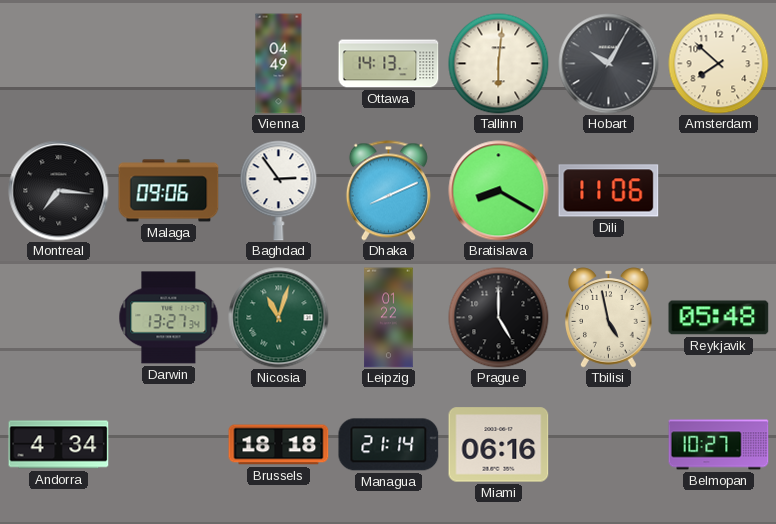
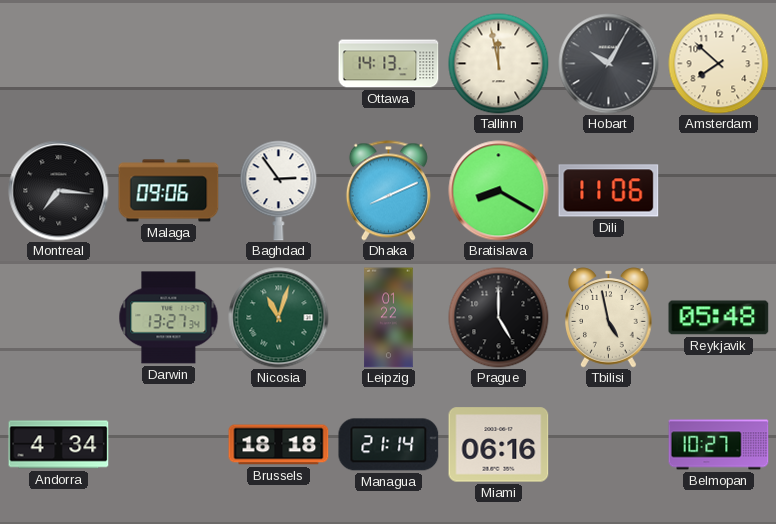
Vienna: 04:49 -> none (279, 64)
Tallinn: 6:01 -> 11:58 (499, 64)
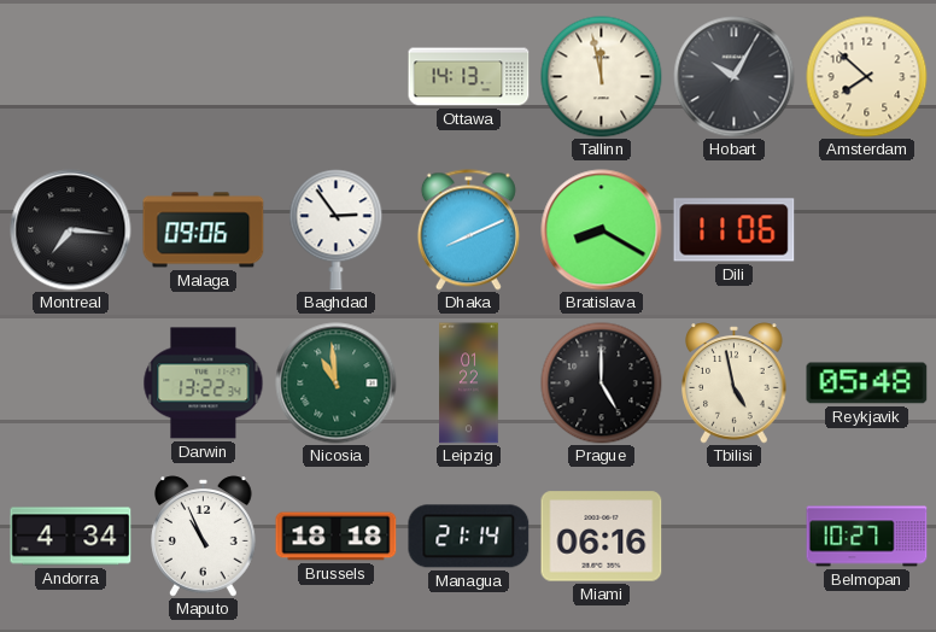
Darwin: 13:27 -> 13:22 (204, 384)
Nicosia: 11:03 -> 10:59 (337, 384)
Maputo: none -> 10:56 (204, 537)
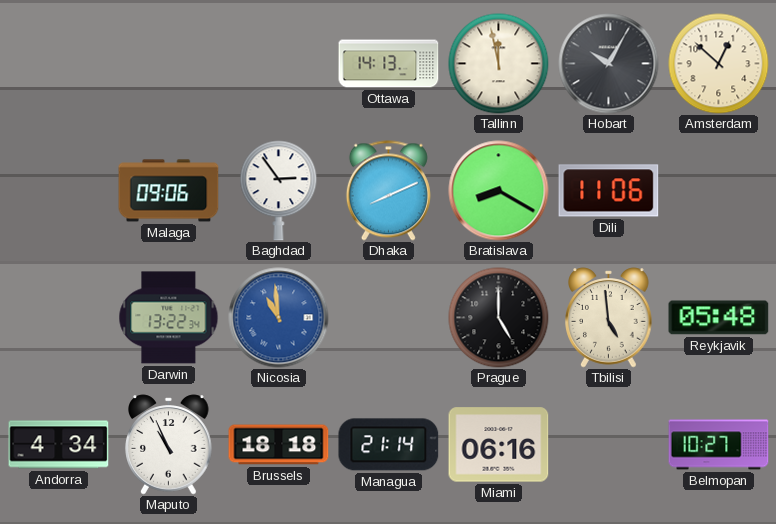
Amsterdam: 7:52 -> 12:52 (719, 64)
Montreal: 7:16 -> none (71, 230)
Nicosia dial: green -> blue (279, 318)
Leipzig: 01:22 -> none (469, 384)
Tbilisi: 4:58 -> 4:59 (609, 318)
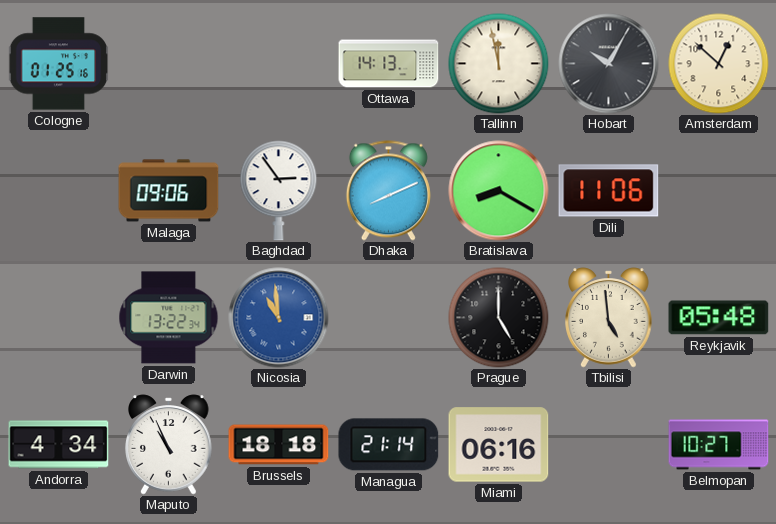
Cologne: none -> 01:25 (58, 64)
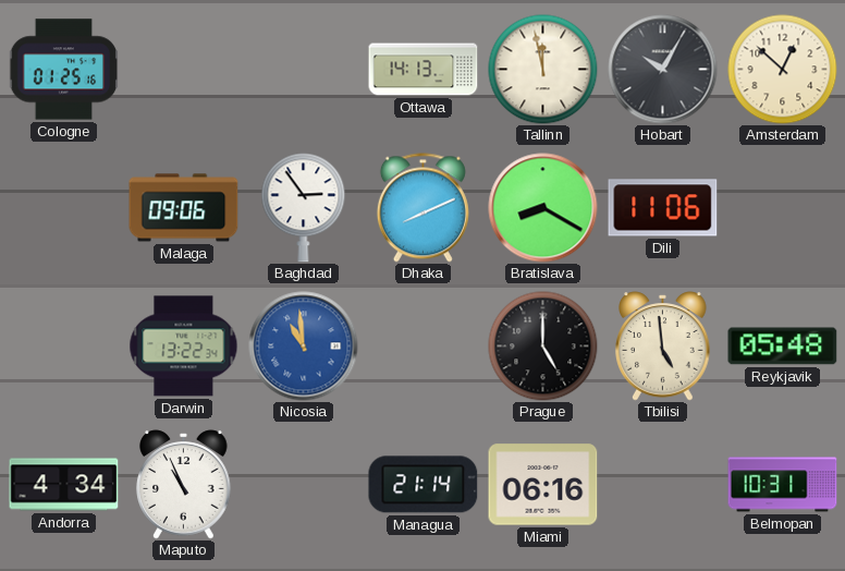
Brussels: 18:18 -> none (279, 445)
Belmopan: 10:27 -> 10:31 (783, 485)
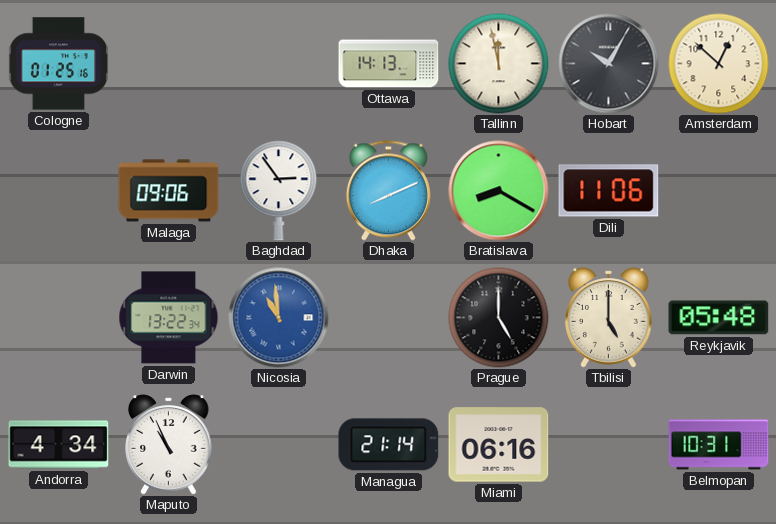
Tbilisi: 4:59 -> 5:00 (609, 318)
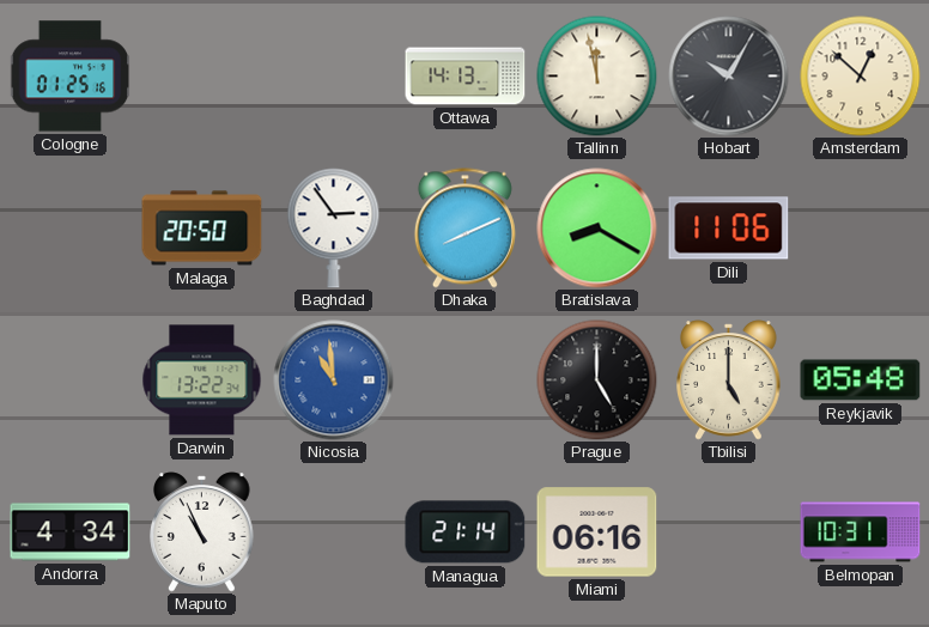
Malaga: 09:06 -> 20:50 (202, 229)
